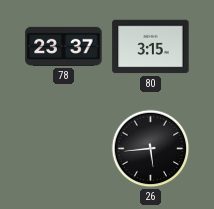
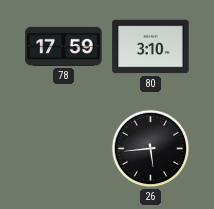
78: 23:37 -> 17:59 (64, 46)
80: 3:15 -> 3:10 (151, 47)
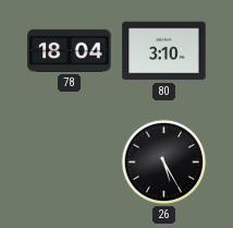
78: 17:59 -> 18:04 (70, 50)
26: 5:44 -> 5:25 (164, 163)
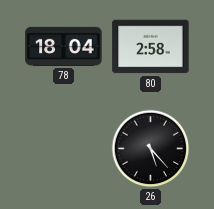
80: 3:10 -> 2:58 (151, 47)
26: 5:25 -> 5:23 (151, 149)
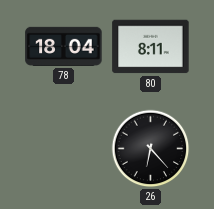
80: 2:58 -> 8:11 (151, 47)
26: 5:23 -> 6:23 (151, 149)
